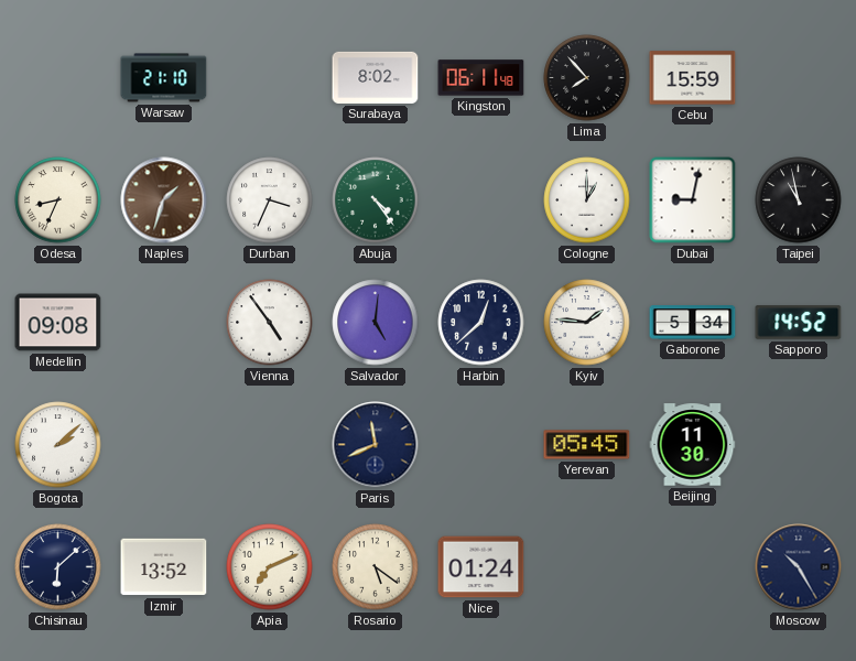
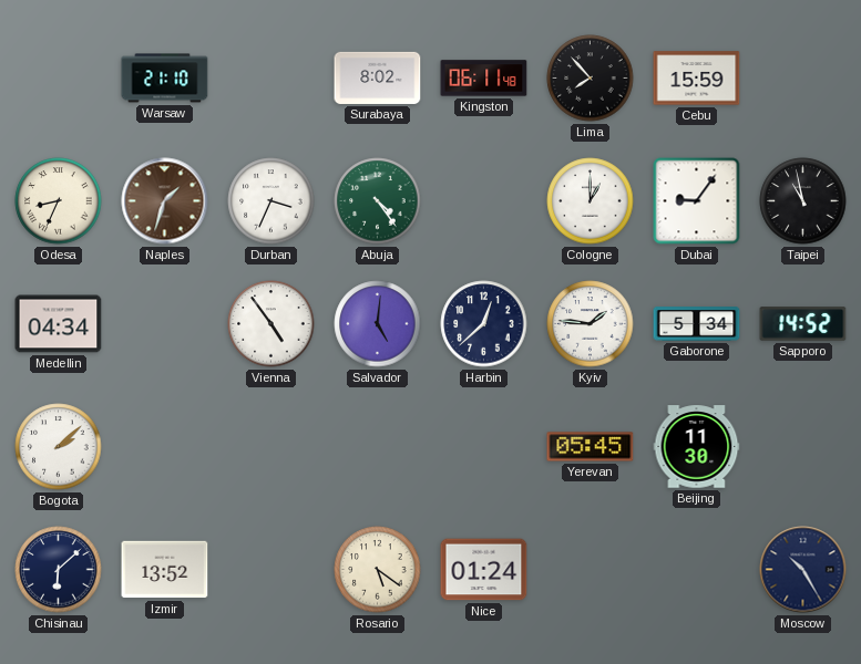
Dubai: 9:02 -> 9:06 (697, 201)
Medellin: 09:08 -> 04:34 (59, 324)
Paris: 11:41 -> none (376, 445)
Apia: 7:11 -> none (270, 567)
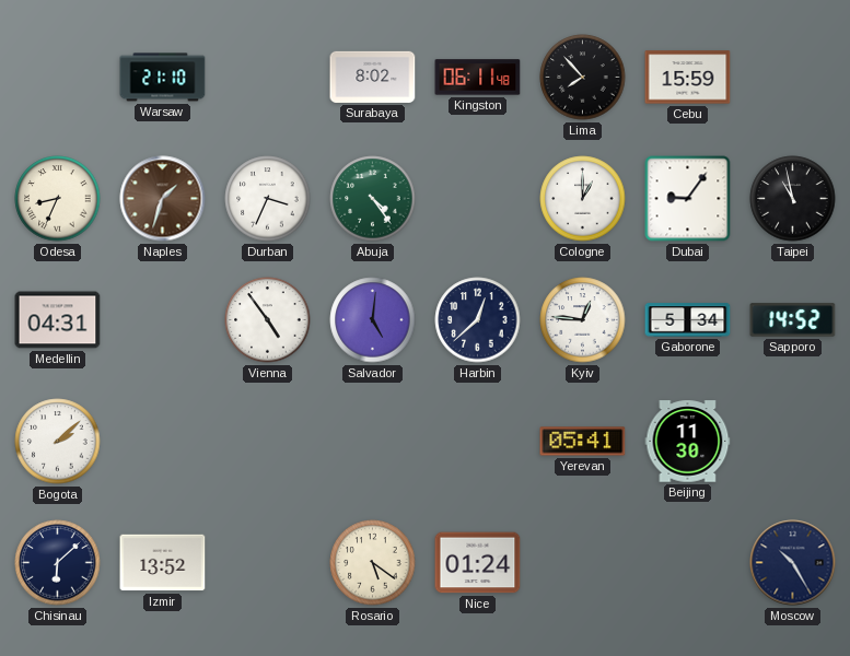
Medellin: 04:34 -> 04:31 (58, 320)
Kyiv: 1:46 -> 12:46 (583, 320)
Yerevan: 05:45 -> 05:41 (583, 442)
